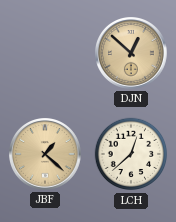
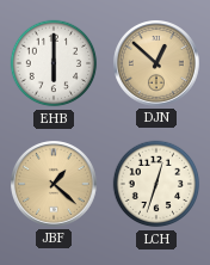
EHB: none -> 6:00 (54, 63)
LCH: 12:38 -> 12:33 (156, 184)
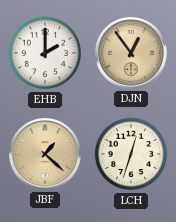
EHB: 6:00 -> 2:00 (45, 53)
DJN: 12:52 -> 12:54 (132, 54)
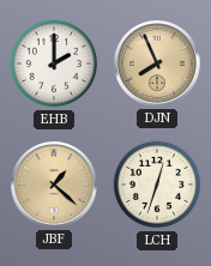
DJN: 12:54 -> 7:56 (158, 65)
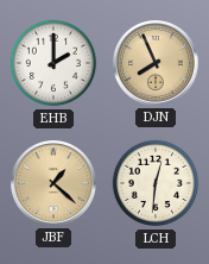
LCH: 12:33 -> 12:31 (156, 183)
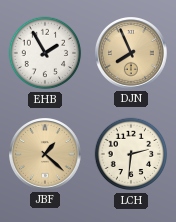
EHB: 2:00 -> 1:55 (45, 53)
LCH: 12:31 -> 2:31 (131, 154)
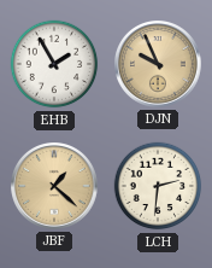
DJN: 7:56 -> 9:56 (159, 65)
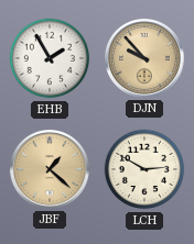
DJN: 9:56 -> 9:53 (145, 59)
LCH: 2:31 -> 2:50 (144, 169)
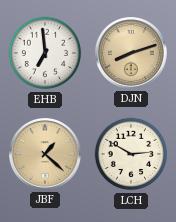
EHB: 1:55 -> 6:59 (45, 53)
DJN: 9:53 -> 8:12 (132, 54)
